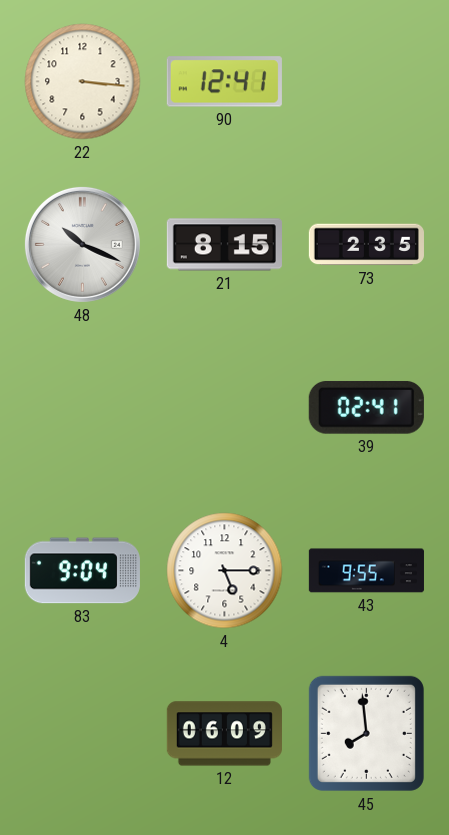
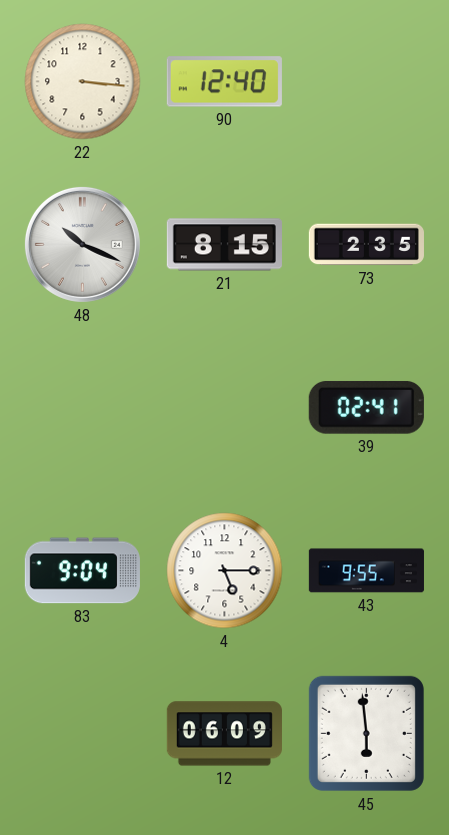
90: 12:41 -> 12:40 (224, 82)
45: 7:59 -> 5:59 (366, 733)
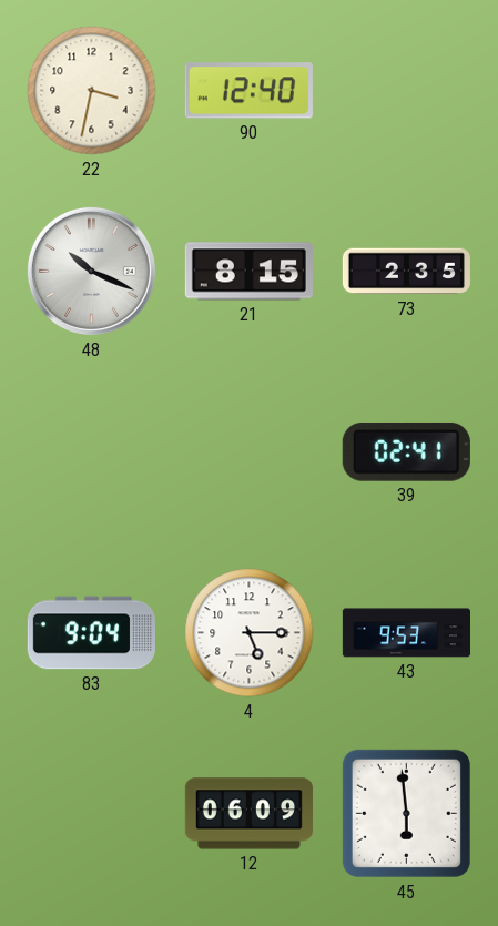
22: 3:16 -> 3:32 (92, 91)
43: 9:55 -> 9:53 (406, 633)
